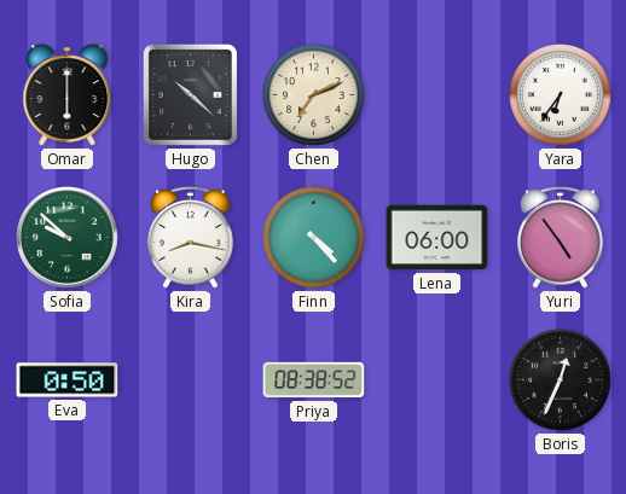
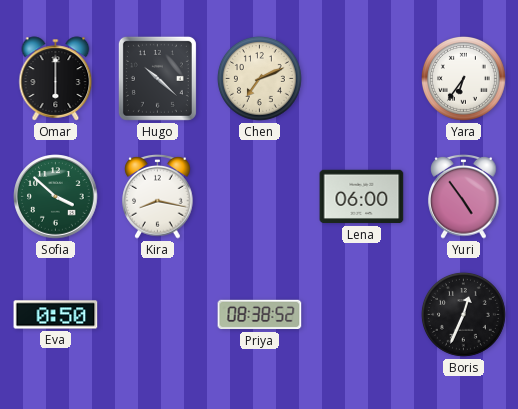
Sofia: 9:52 -> 3:52 (56, 197)
Finn: 4:23 -> none (314, 238)
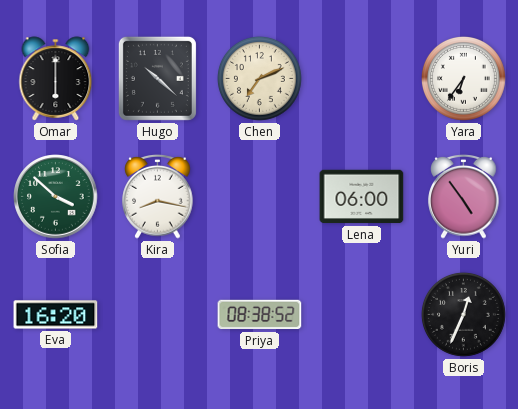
Eva: 0:50 -> 16:20 (56, 315)
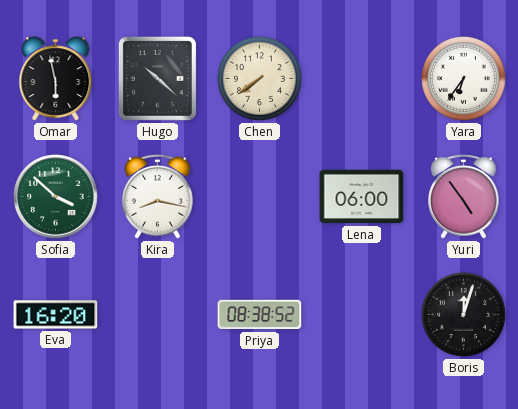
Omar: 6:00 -> 5:58 (56, 79)
Chen: 7:11 -> 7:39 (260, 79)
Boris: 12:34 -> 12:03 (464, 315)
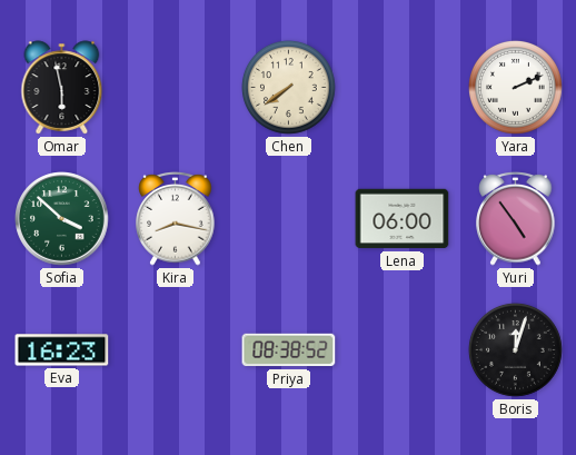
Hugo: 10:22 -> none (157, 78)
Yara: 6:36 -> 2:11 (516, 88)
Eva: 16:20 -> 16:23 (62, 350)
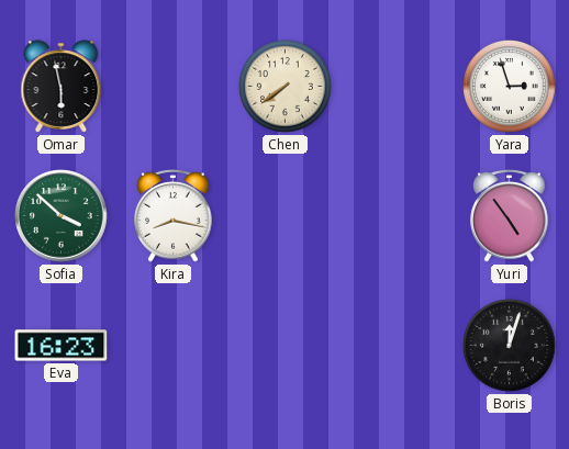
Yara: 2:11 -> 2:57 (510, 87)
Lena: 06:00 -> none (403, 219)
Priya: 08:38 -> none (289, 350)
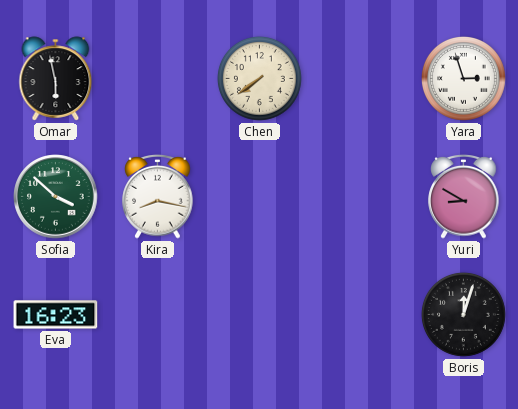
Yuri: 4:54 -> 8:50 (464, 197)
